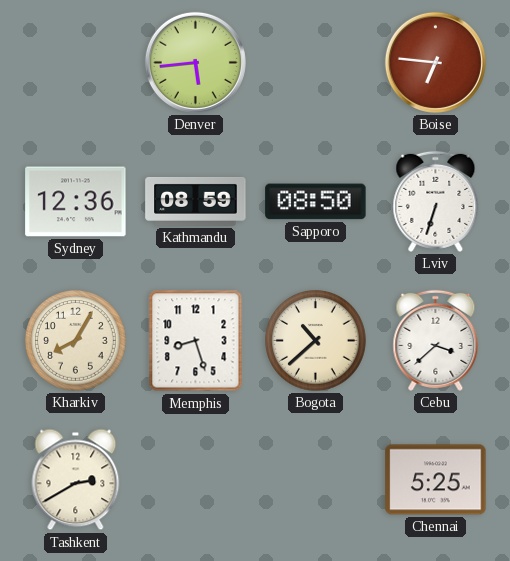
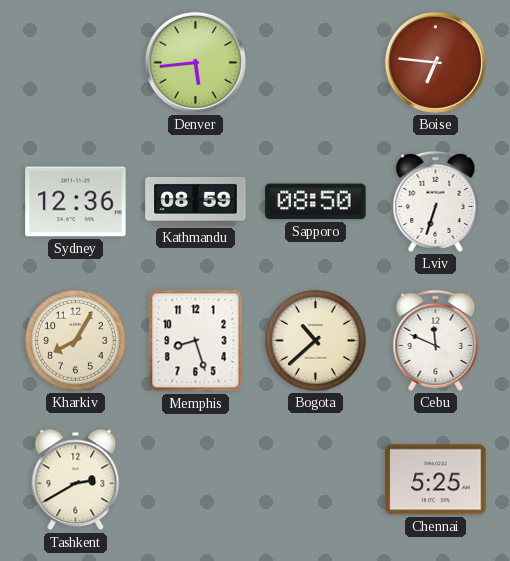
Cebu: 3:38 -> 11:49 (436, 340)
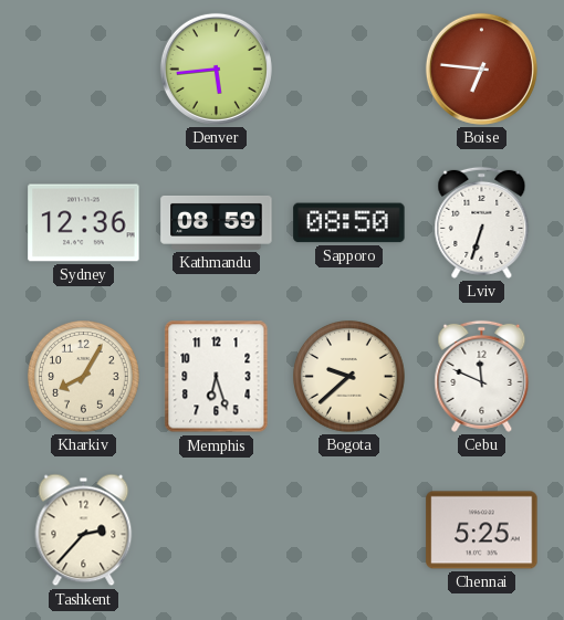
Memphis: 8:27 -> 6:27 (217, 377)
Bogota: 10:38 -> 9:38 (349, 377)
Tashkent: 2:40 -> 2:37 (84, 530)
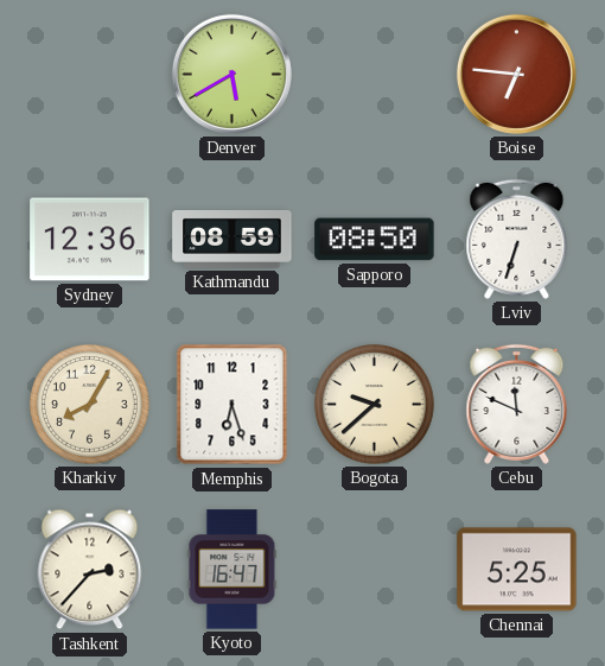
Denver: 5:44 -> 5:40 (231, 74)
Kyoto: none -> 16:47 (233, 570)
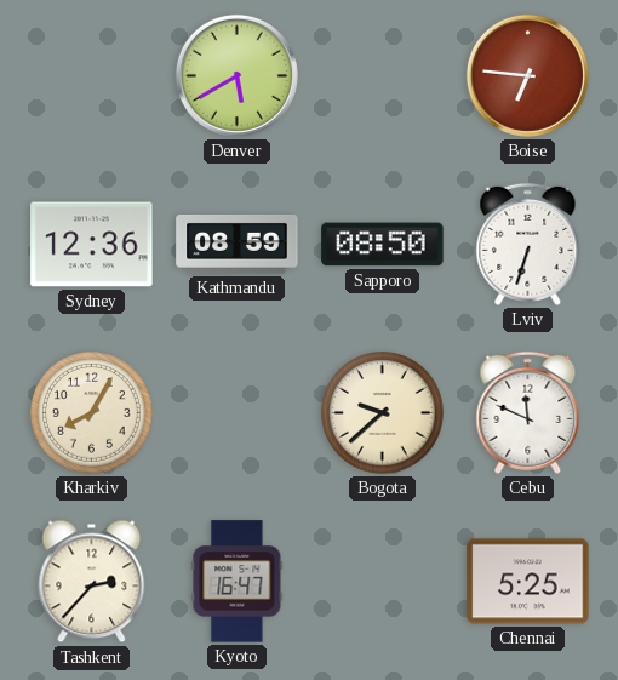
Memphis: 6:27 -> none (233, 405)
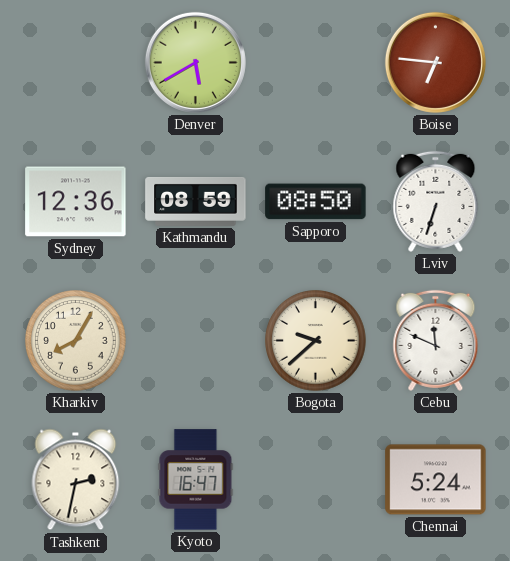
Tashkent: 2:37 -> 2:32 (76, 480)
Chennai: 5:25 -> 5:24 (436, 480)
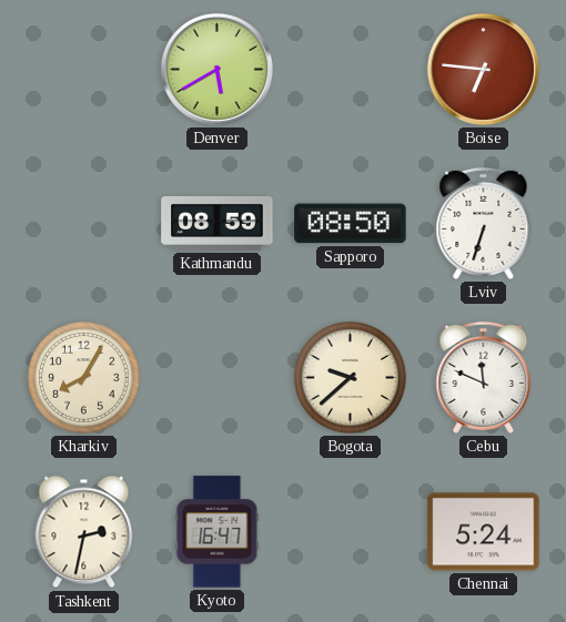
Sydney: 12:36 -> none (76, 202)
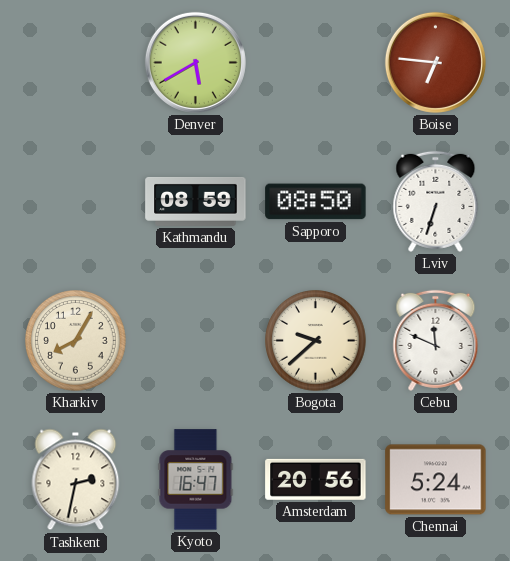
Amsterdam: none -> 20:56 (316, 479)
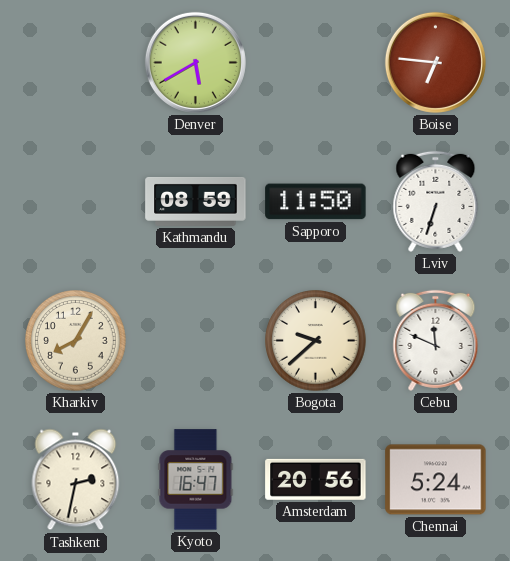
Sapporo: 08:50 -> 11:50 (316, 202)
